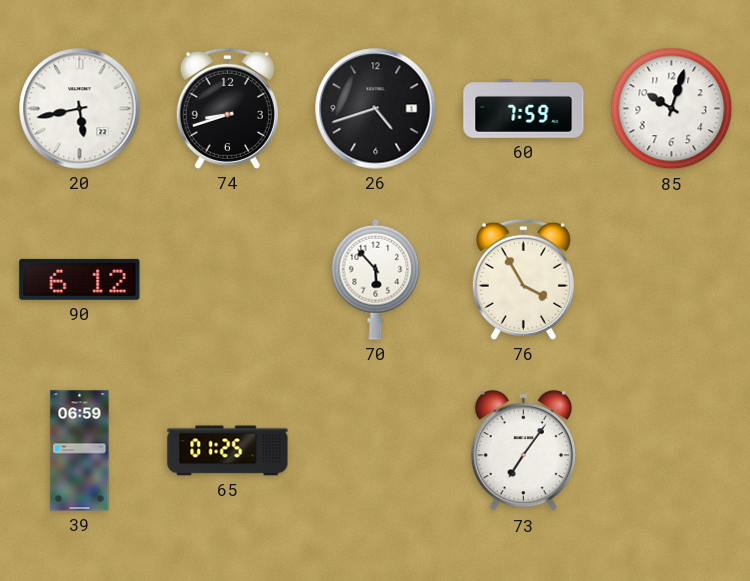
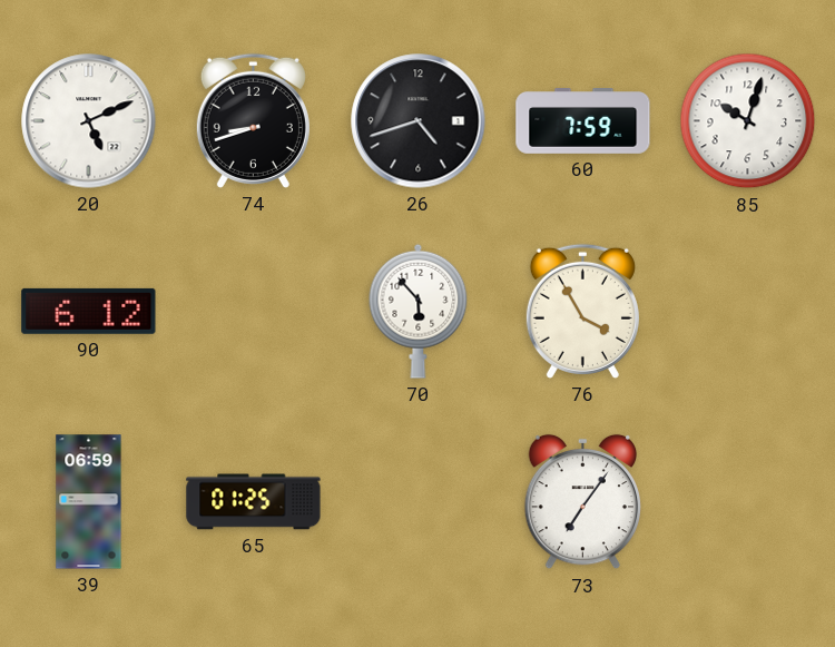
20: 5:43 -> 5:11 (89, 121)
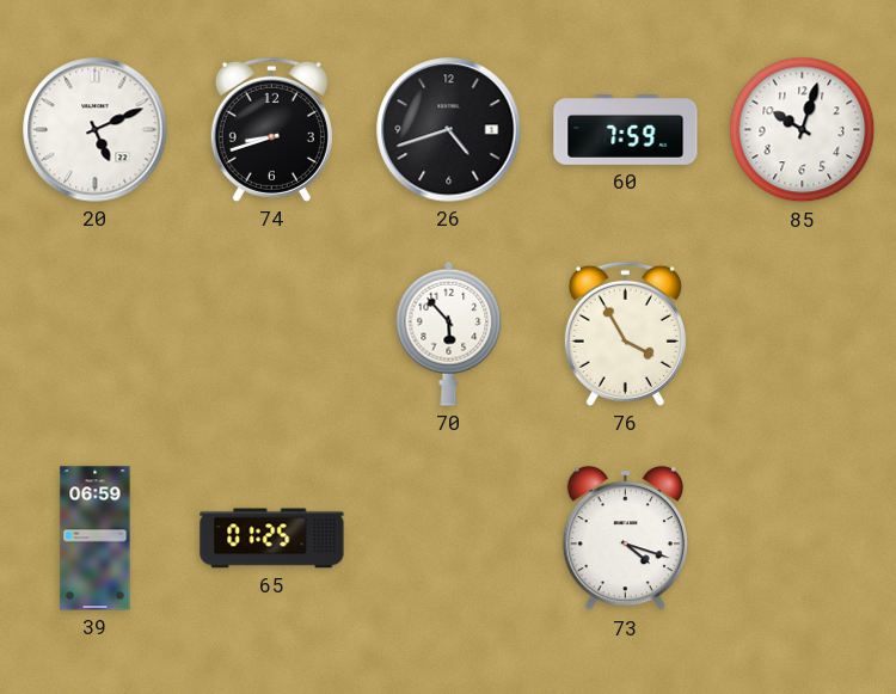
90: 6:12 -> none (89, 311)
73: 7:06 -> 4:18 (626, 539)
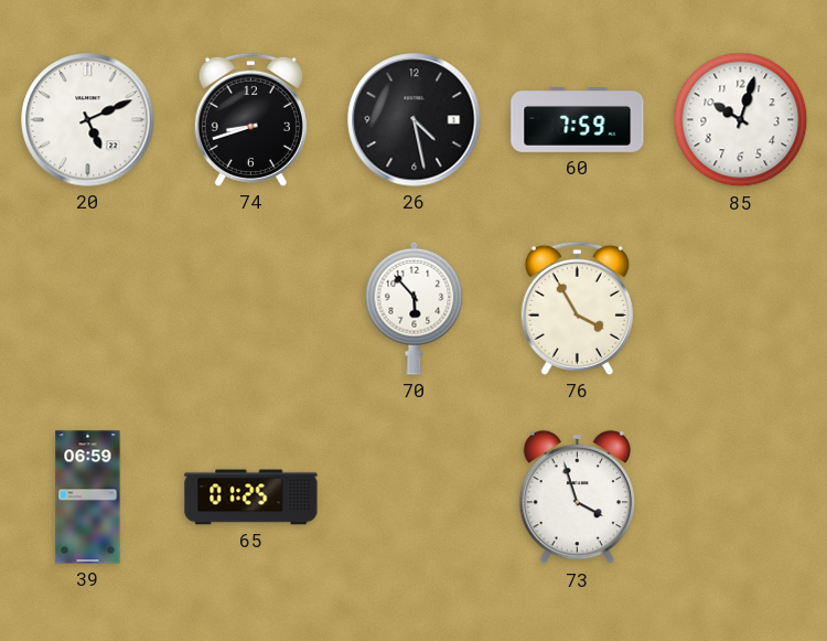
26: 4:42 -> 4:28 (415, 120)
73: 4:18 -> 3:57 (578, 498)
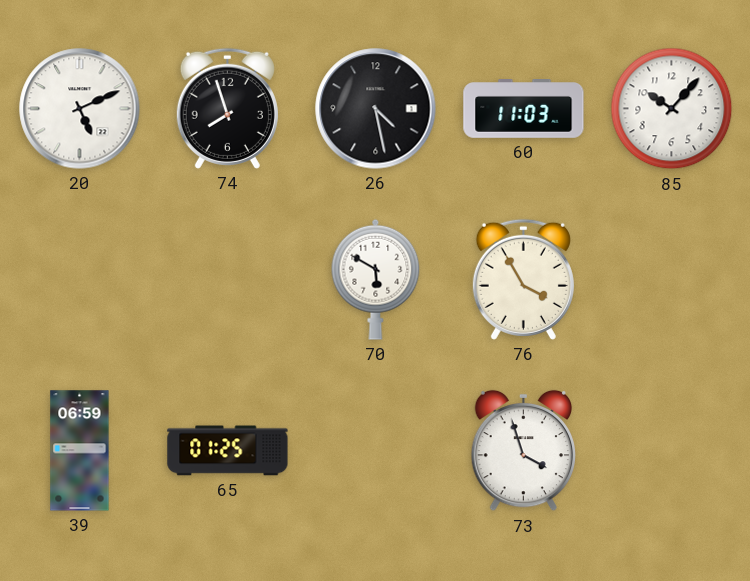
74: 8:42 -> 7:57 (227, 108)
60: 7:59 -> 11:03 (524, 109)
85: 10:03 -> 10:07 (672, 109)
70: 5:53 -> 5:50 (376, 279)
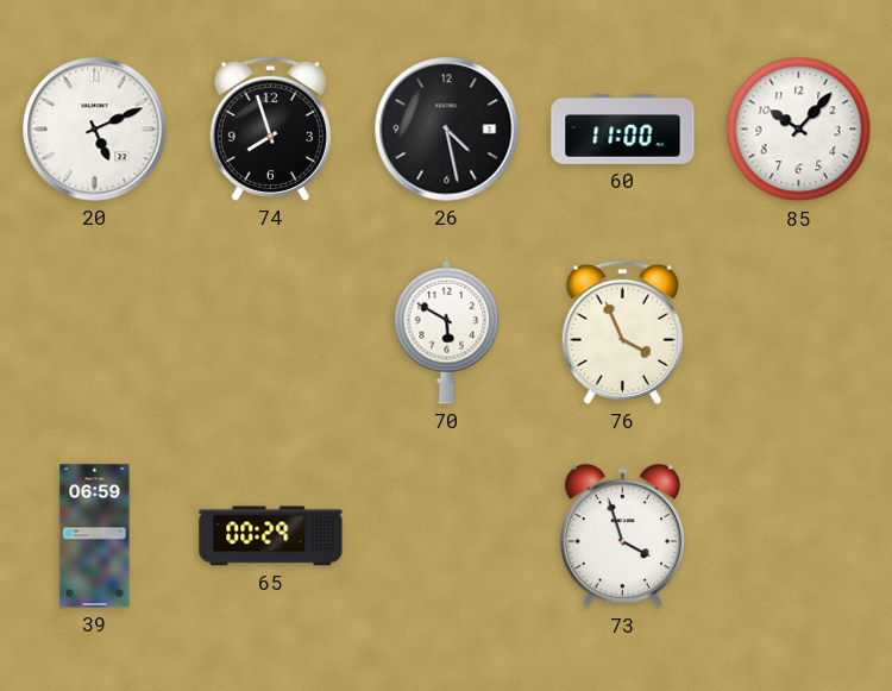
60: 11:03 -> 11:00 (623, 130)
76: 3:55 -> 3:56 (622, 332)
65: 01:25 -> 00:29 (271, 536)
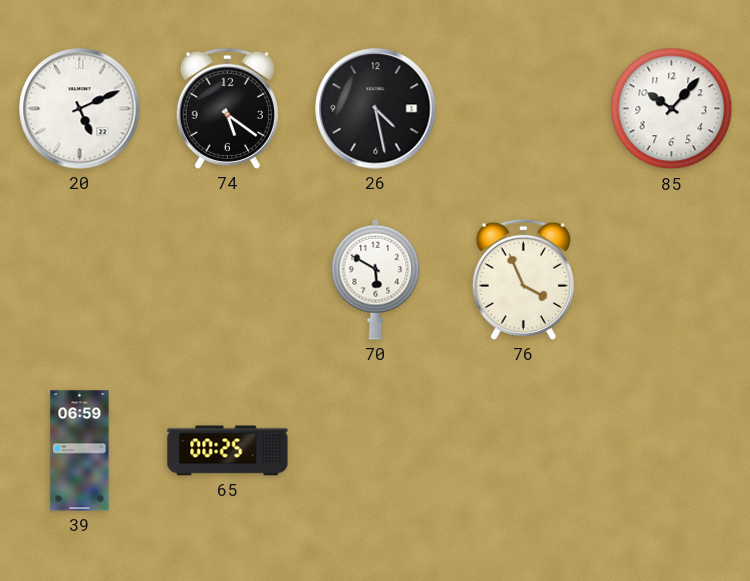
74: 7:57 -> 5:21 (227, 108)
60: 11:00 -> none (623, 130)
65: 00:29 -> 00:25 (228, 451)
73: 3:57 -> none (623, 536)
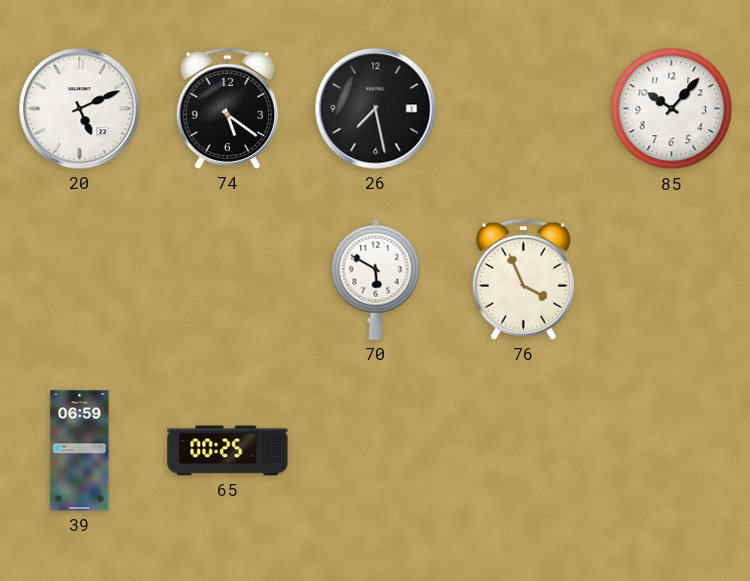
26: 4:28 -> 7:28 (376, 109)
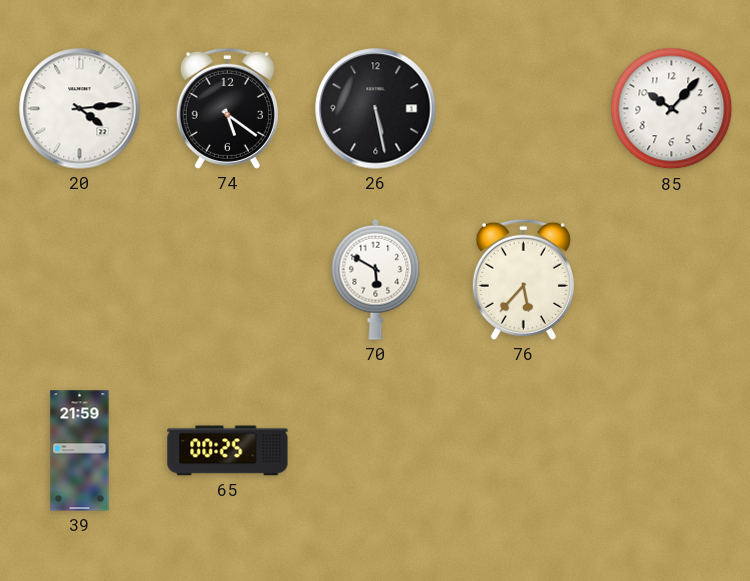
20: 5:11 -> 4:14 (80, 109)
26: 7:28 -> 5:28 (376, 109)
76: 3:56 -> 5:37 (523, 279)
39: 06:59 -> 21:59 (80, 451)
